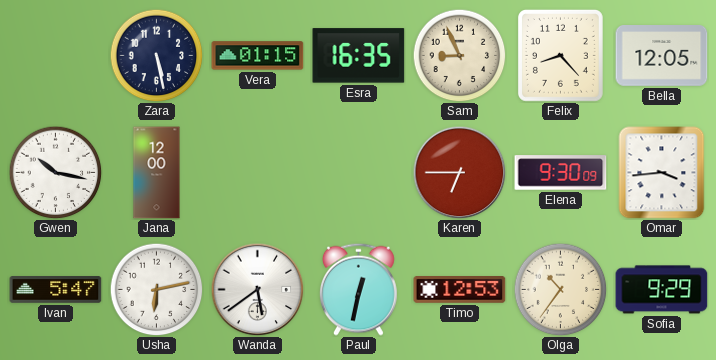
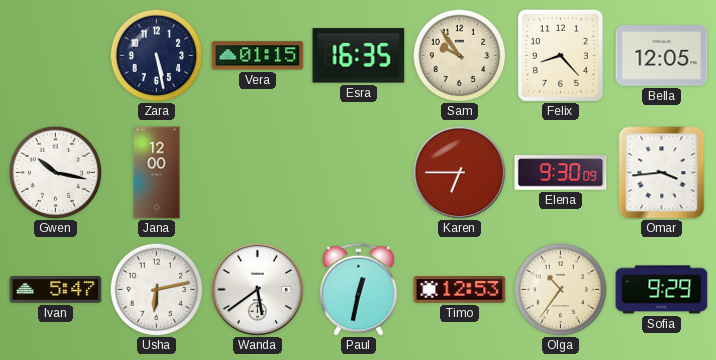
Sam: 8:56 -> 9:54 (459, 55)
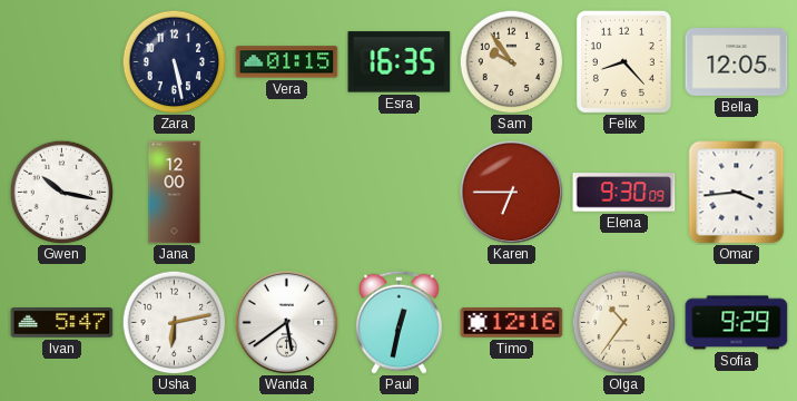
Timo: 12:53 -> 12:16 (512, 323)
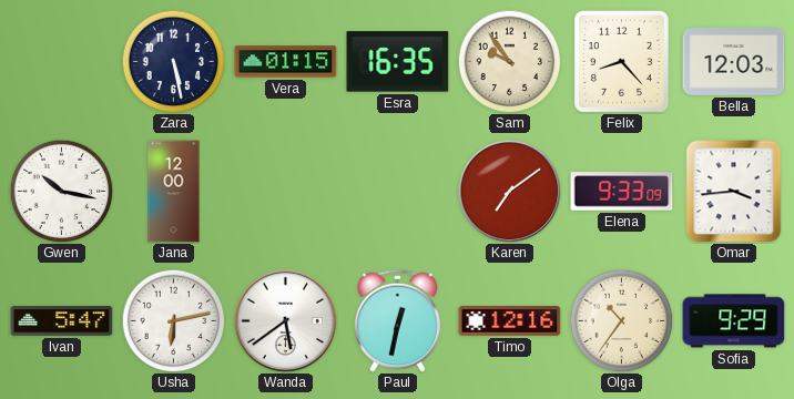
Bella: 12:05 -> 12:03 (734, 62)
Karen: 6:45 -> 7:09 (509, 191)
Elena: 9:30 -> 9:33 (622, 192)
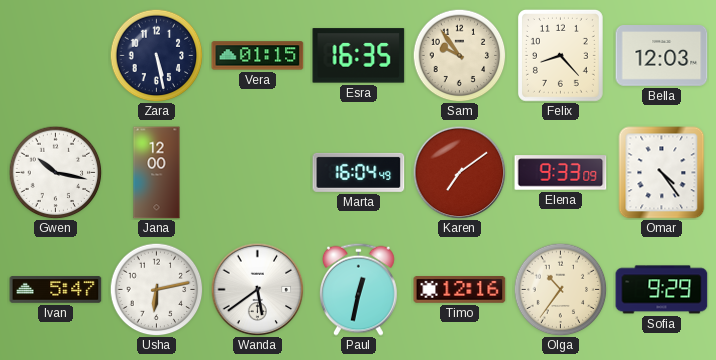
Marta: none -> 16:04 (359, 172)
Omar: 3:44 -> 4:24 (662, 173)
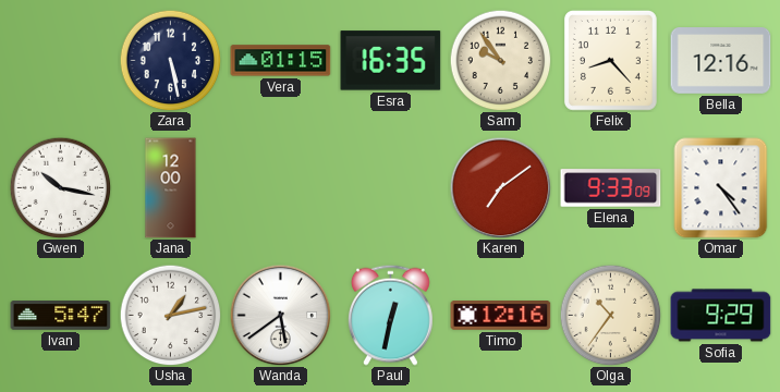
Bella: 12:03 -> 12:16 (721, 61)
Marta: 16:04 -> none (359, 172)
Usha: 6:13 -> 1:13 (170, 315)
